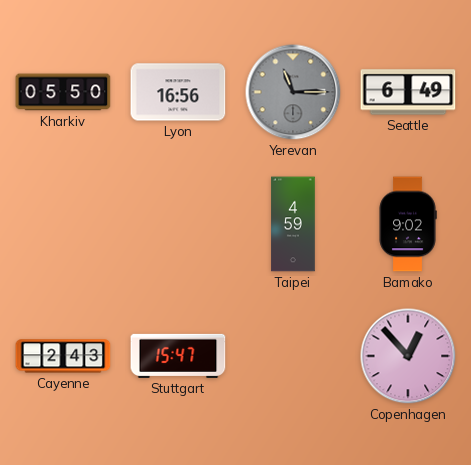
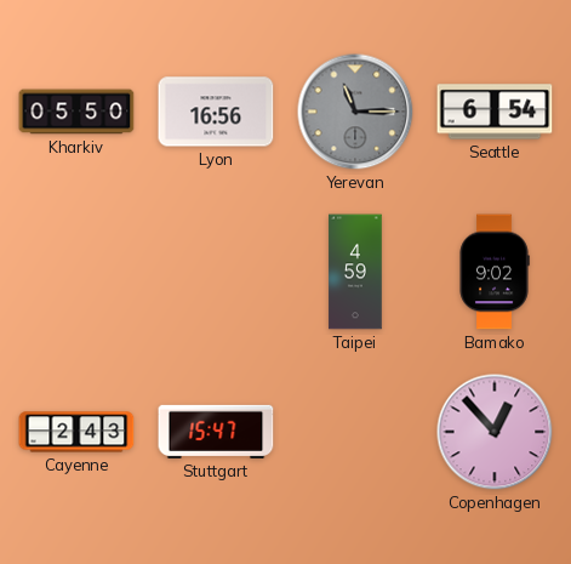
Seattle: 6:49 -> 6:54 (495, 112)
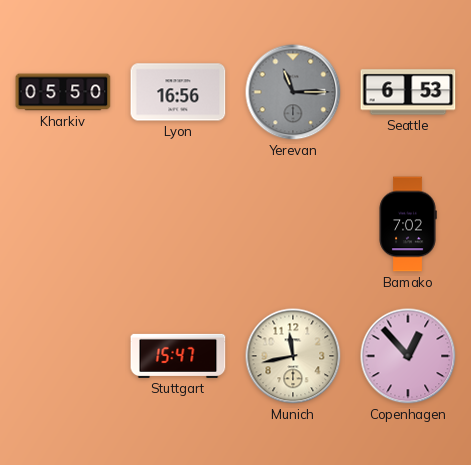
Seattle: 6:54 -> 6:53 (408, 92)
Taipei: 4:59 -> none (355, 272)
Bamako: 9:02 -> 7:02 (408, 224)
Cayenne: 2:43 -> none (76, 432)
Munich: none -> 11:43 (293, 356)
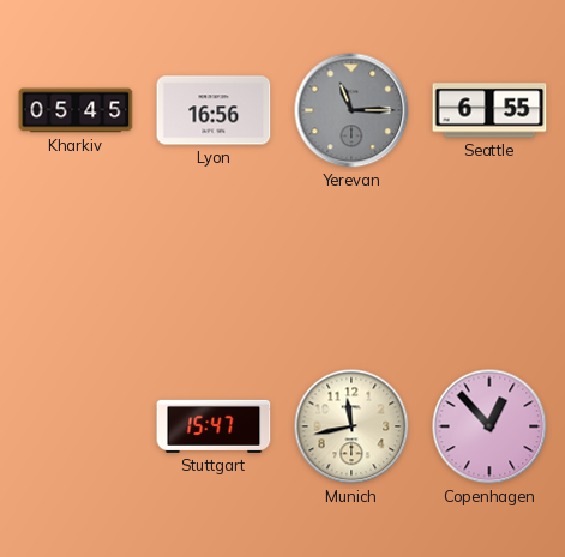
Kharkiv: 05:50 -> 05:45 (76, 110)
Seattle: 6:53 -> 6:55 (489, 110)
Bamako: 7:02 -> none (408, 224)
